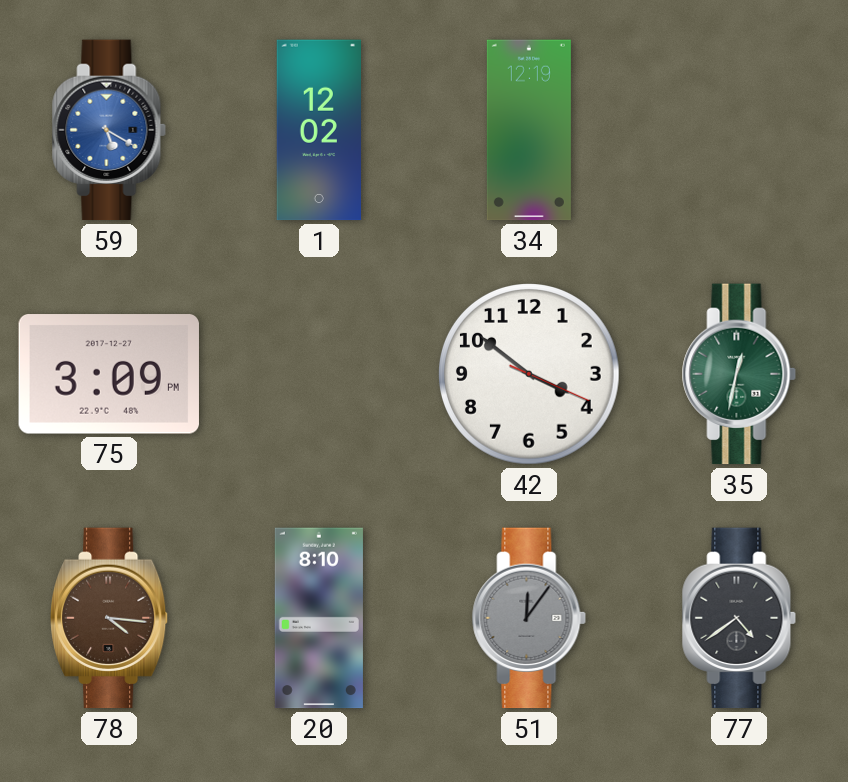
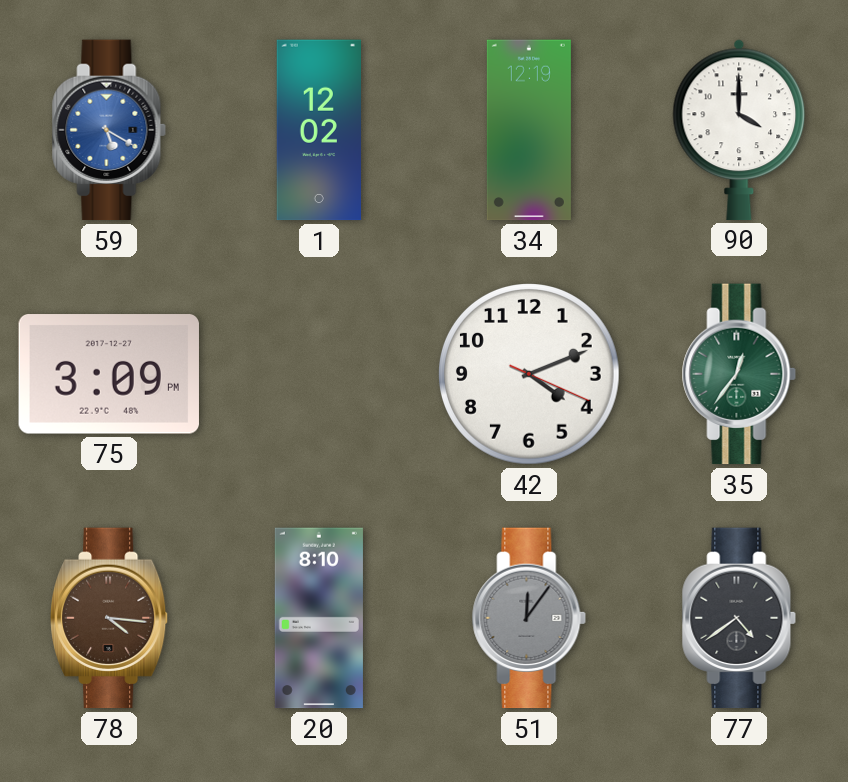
90: none -> 4:00 (739, 130)
42: 3:51 -> 4:11 (530, 375)
35: 12:32 -> 12:36 (739, 374)
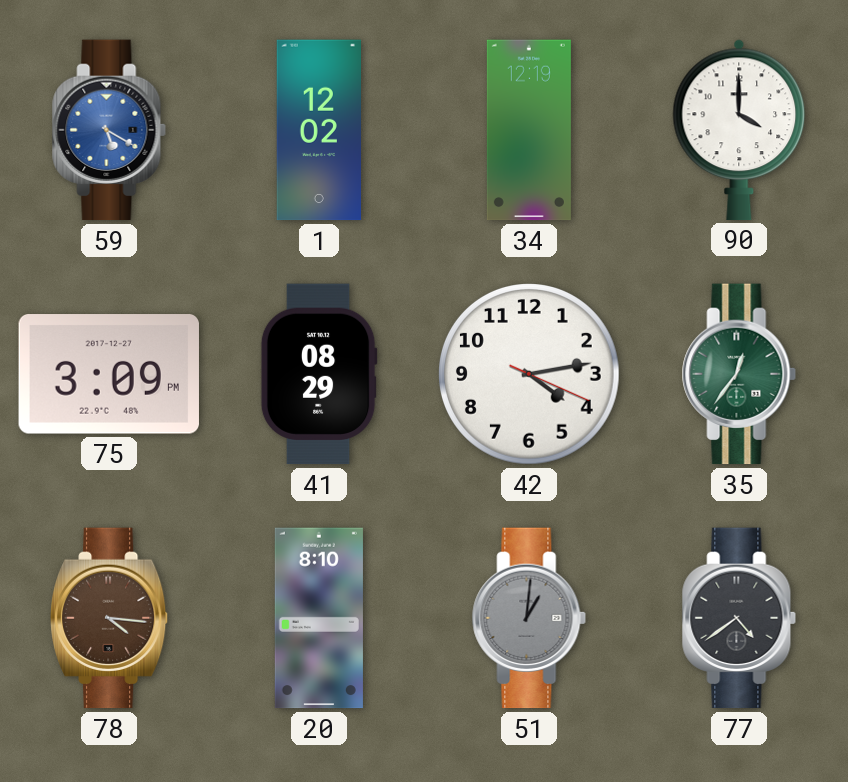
41: none -> 08:29 (319, 374)
42: 4:11 -> 4:13 (530, 375)
51: 12:06 -> 1:01 (529, 618)
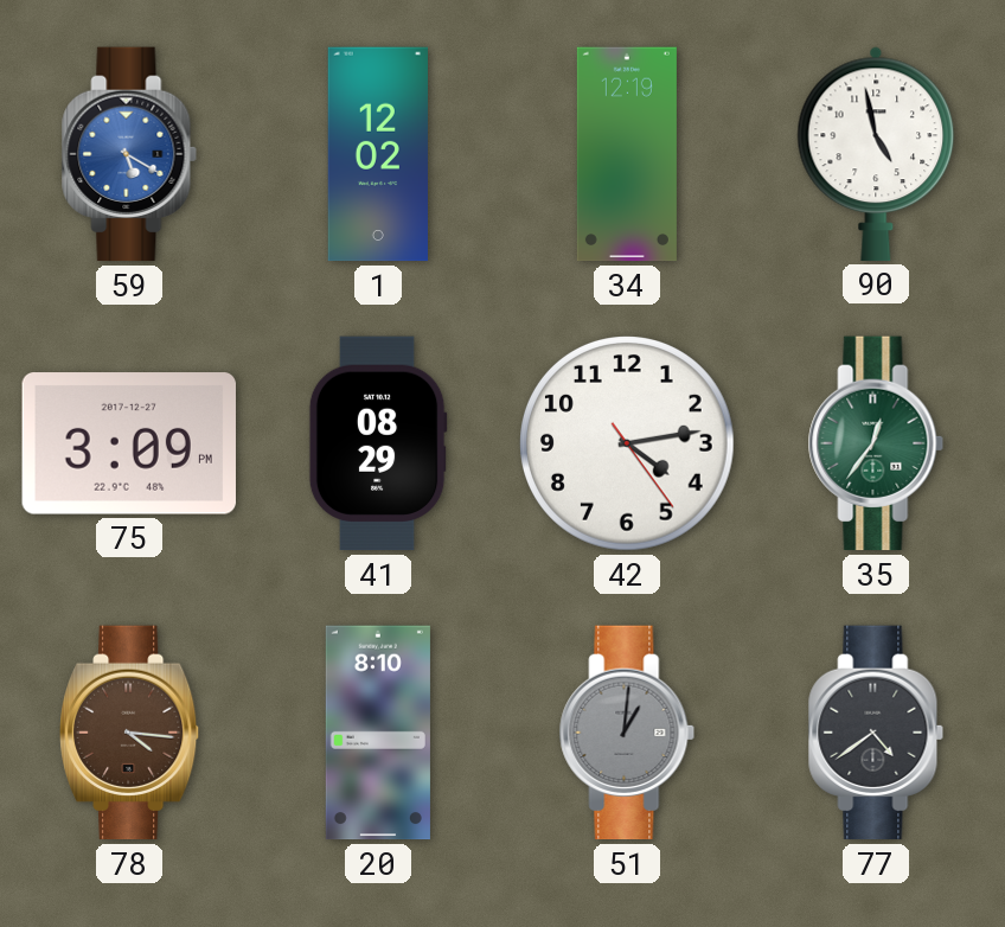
90: 4:00 -> 4:58 (876, 154)
42: 4:13:19 -> 4:13:24 (628, 445)
